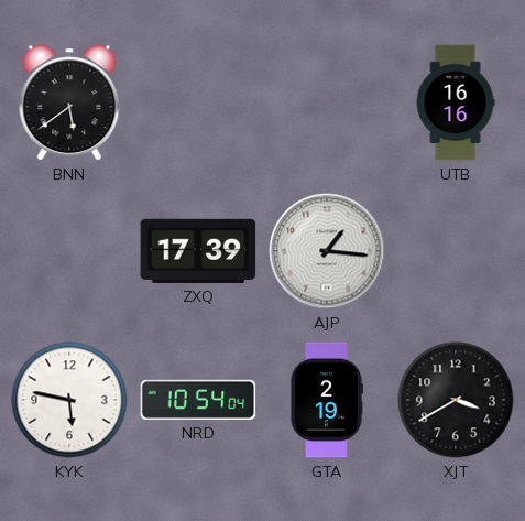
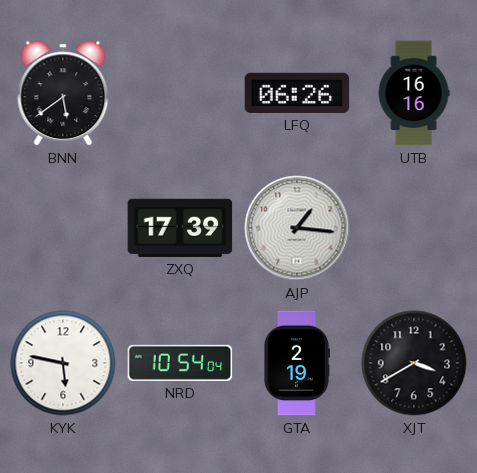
LFQ: none -> 06:26 (297, 93)
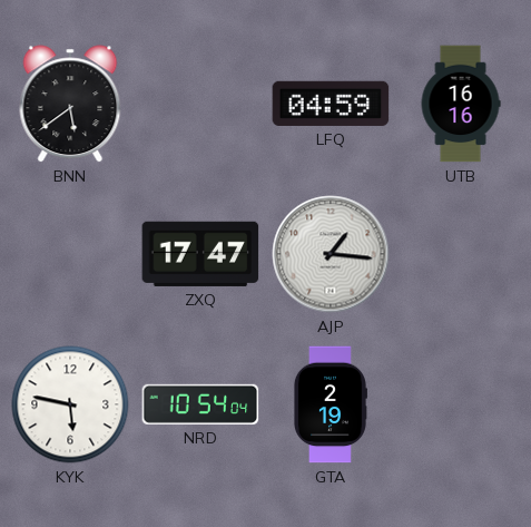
LFQ: 06:26 -> 04:59 (331, 104)
ZXQ: 17:39 -> 17:47 (200, 254)
XJT: 3:40 -> none (414, 363)
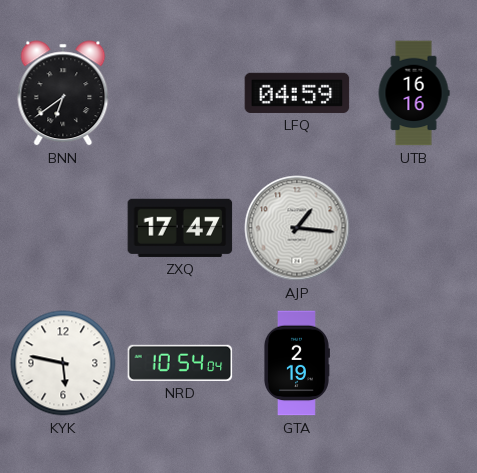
BNN: 5:39 -> 6:39 (63, 93)
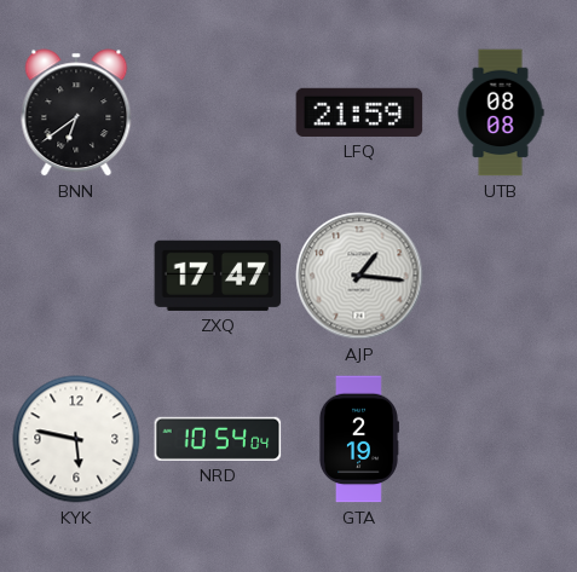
LFQ: 04:59 -> 21:59 (359, 112)
UTB: 16:16 -> 08:08 (501, 112)
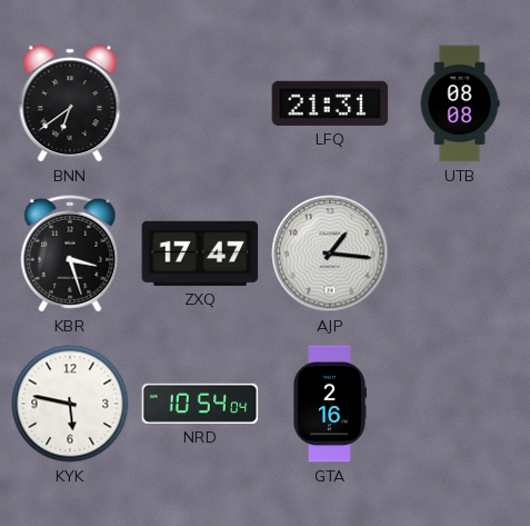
LFQ: 21:59 -> 21:31 (330, 103)
KBR: none -> 3:27 (70, 254)
GTA: 2:19 -> 2:16 (329, 404)
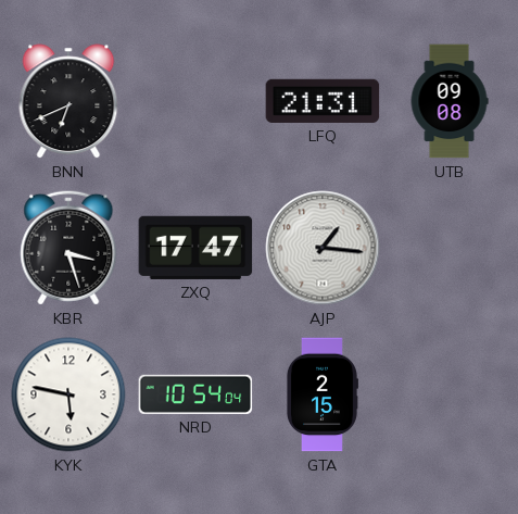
BNN: 6:39 -> 6:41 (68, 101)
UTB: 08:08 -> 09:08 (450, 101)
GTA: 2:16 -> 2:15 (321, 394)
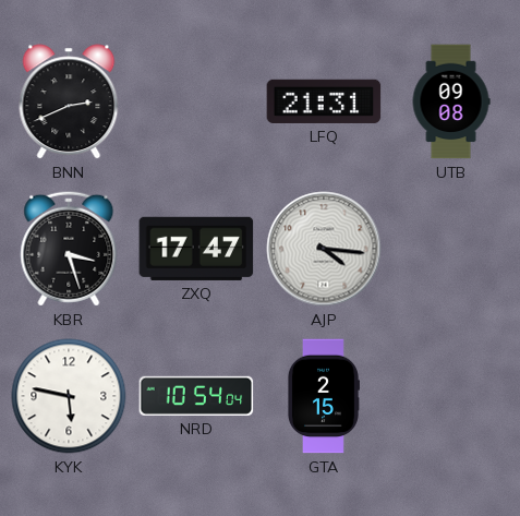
BNN: 6:41 -> 2:41 (69, 101)
AJP: 1:16 -> 4:16 (324, 249)
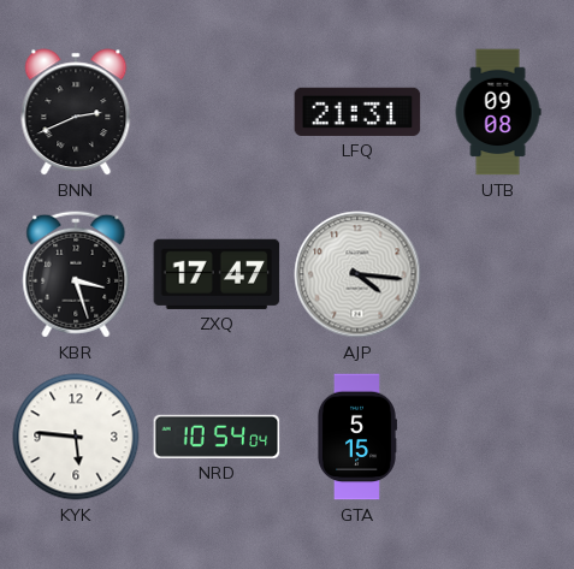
KYK: 5:47 -> 5:46 (76, 437)
GTA: 2:15 -> 5:15 (356, 437)
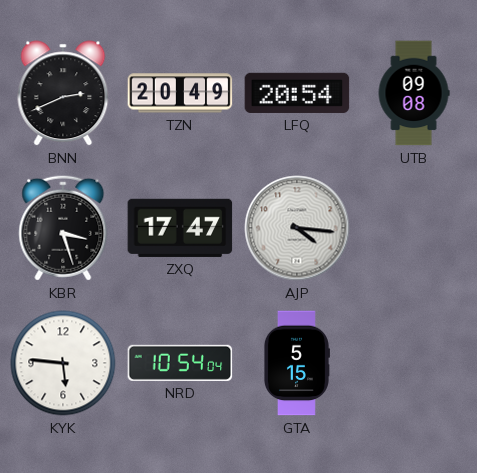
TZN: none -> 20:49 (180, 93)
LFQ: 21:31 -> 20:54 (297, 93)
